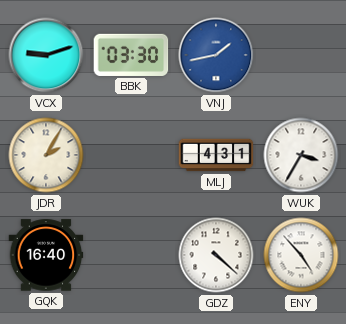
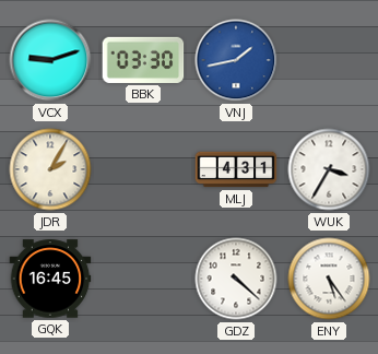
GQK: 16:40 -> 16:45 (50, 279)
ENY: 4:53 -> 5:24 (329, 279)
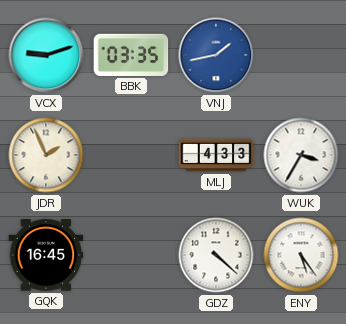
BBK: 03:30 -> 03:35 (131, 55)
JDR: 2:05 -> 1:56 (46, 155)
MLJ: 4:31 -> 4:33 (216, 155)
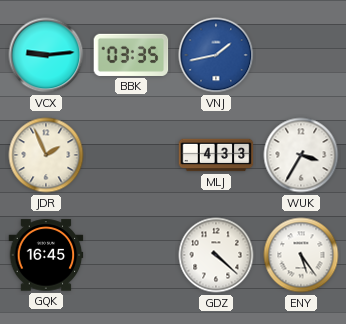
VCX: 9:12 -> 9:14 (46, 55)
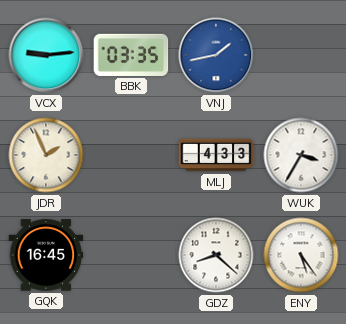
GDZ: 4:22 -> 8:22 (216, 255)
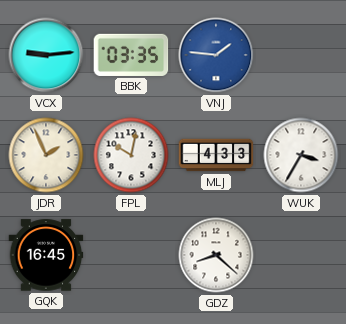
VNJ: 1:43 -> 1:46 (216, 55)
FPL: none -> 10:02 (131, 155)
ENY: 5:24 -> none (301, 255)
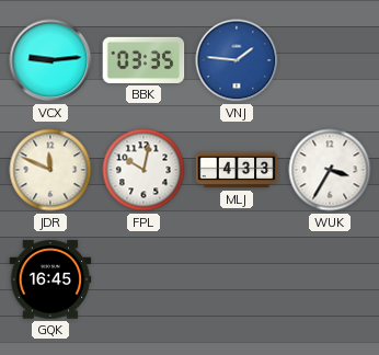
JDR: 1:56 -> 11:49 (50, 170)
GDZ: 8:22 -> none (216, 255)
